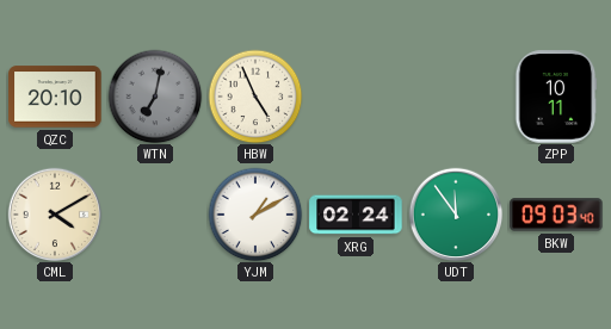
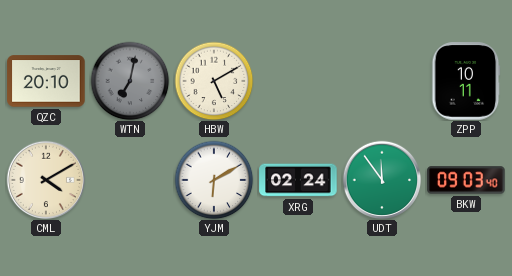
HBW: 4:56 -> 5:10 (214, 81)
YJM: 1:10 -> 6:10 (214, 180)
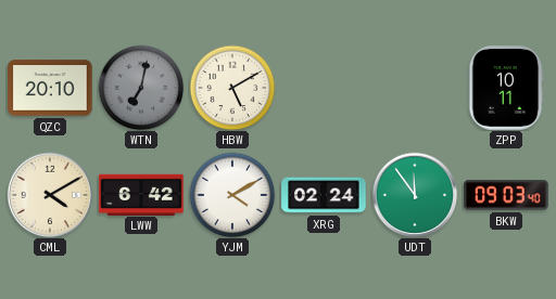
LWW: none -> 6:42 (141, 194)
YJM: 6:10 -> 4:10 (232, 195)
